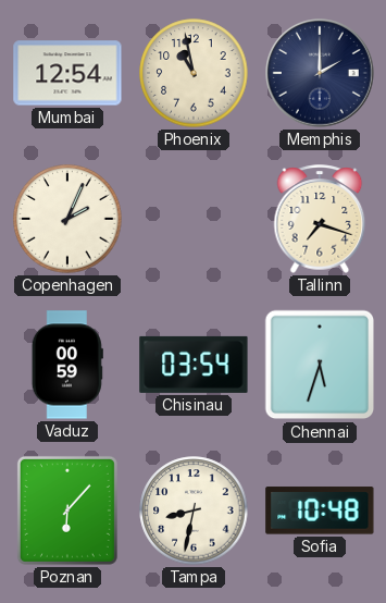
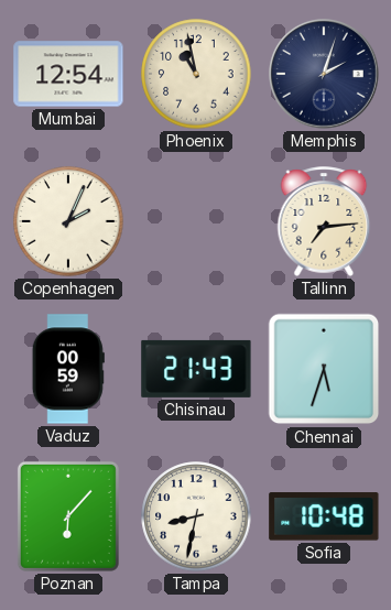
Memphis: 2:00 -> 2:03 (325, 75)
Tallinn: 7:18 -> 7:14 (324, 221)
Chisinau: 03:54 -> 21:43 (196, 369)
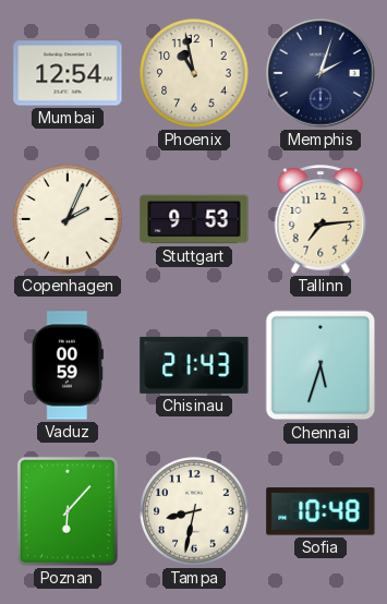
Stuttgart: none -> 9:53 (194, 219)
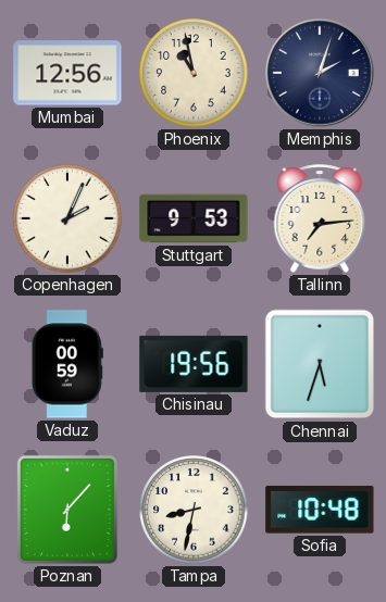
Mumbai: 12:54 -> 12:56 (67, 73)
Chisinau: 21:43 -> 19:56 (194, 364)
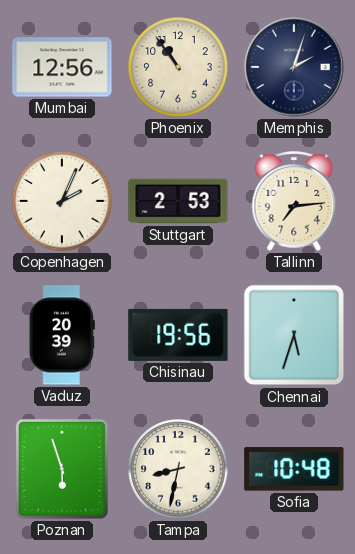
Phoenix: 10:58 -> 10:54 (178, 67)
Stuttgart: 9:53 -> 2:53 (178, 201)
Vaduz: 00:59 -> 20:39 (62, 335)
Poznan: 6:07 -> 5:57 (62, 469)
